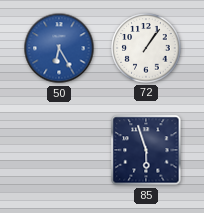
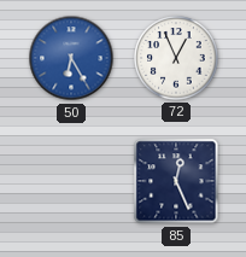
72: 1:06 -> 12:56 (176, 58)
85: 5:57 -> 12:26 (176, 181)
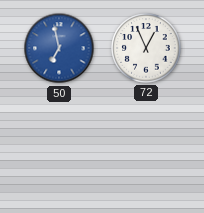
50: 6:25 -> 6:58 (59, 48)
85: 12:26 -> none (176, 181)
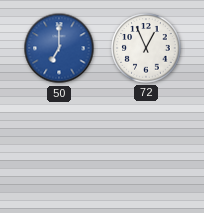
50: 6:58 -> 7:00 (59, 48)
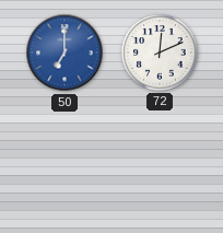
72: 12:56 -> 12:11 (160, 53)
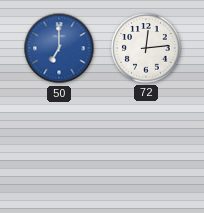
72: 12:11 -> 12:14 (146, 48)
